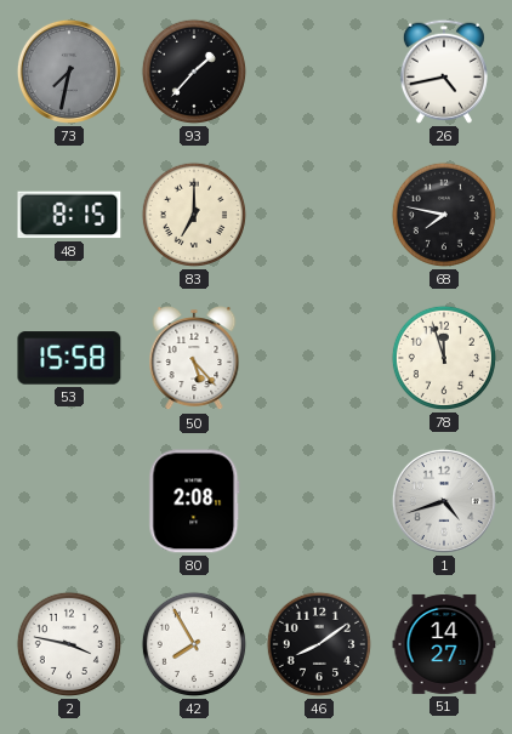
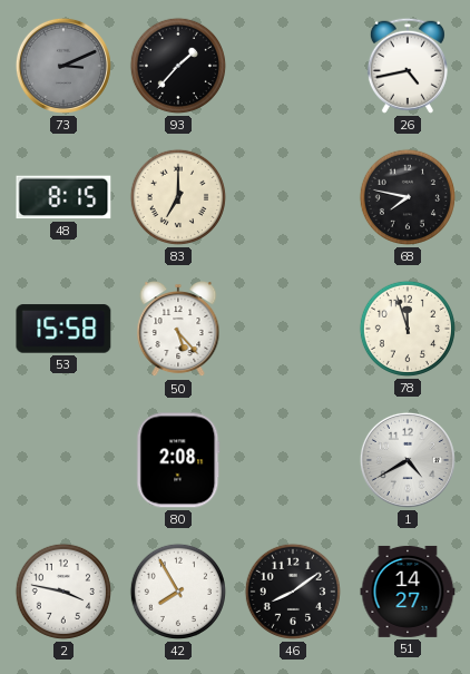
73: 7:32 -> 3:11 (63, 66)
1: 4:42 -> 4:40 (408, 460)
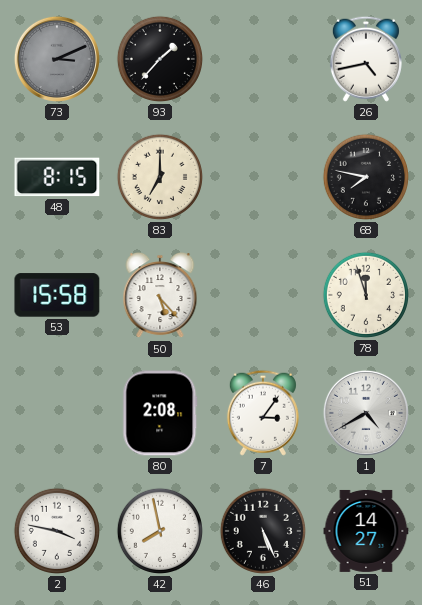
7: none -> 3:06 (263, 413)
42: 7:55 -> 7:58 (160, 531)
46: 8:09 -> 5:26 (263, 531)
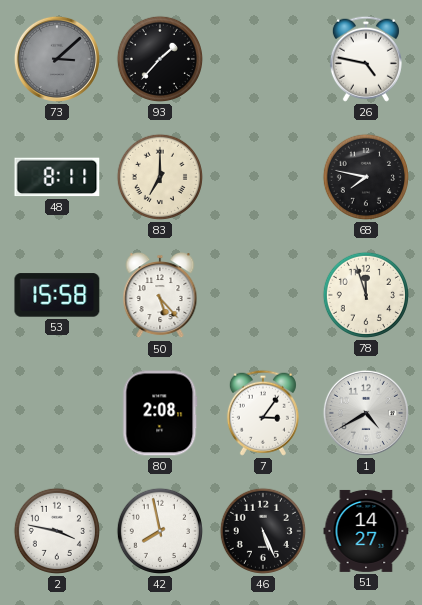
73: 3:11 -> 3:08 (57, 59)
26: 4:43 -> 4:47 (366, 59)
48: 8:15 -> 8:11 (57, 177)
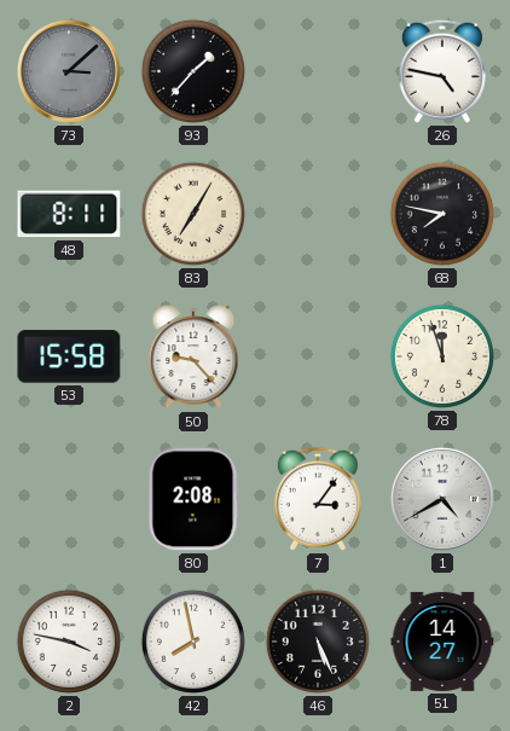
83: 7:00 -> 7:05 (193, 214)
50: 5:23 -> 9:23 (193, 358)
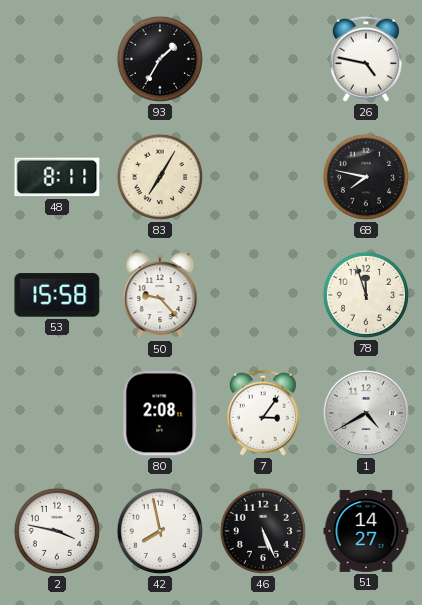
73: 3:08 -> none (69, 71)
93: 1:37 -> 1:35 (160, 59)
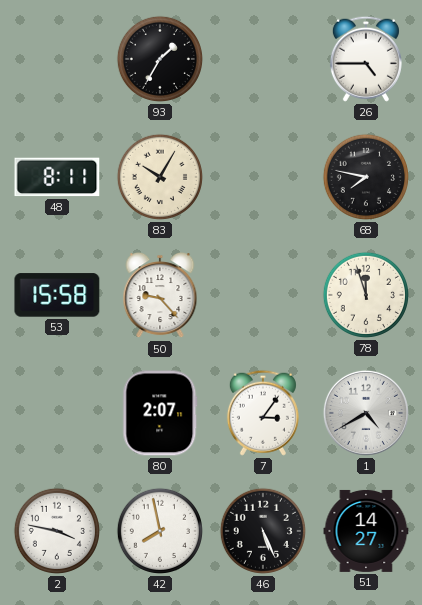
26: 4:47 -> 4:45 (366, 59)
83: 7:05 -> 10:05 (160, 177)
80: 2:08 -> 2:07 (160, 413)
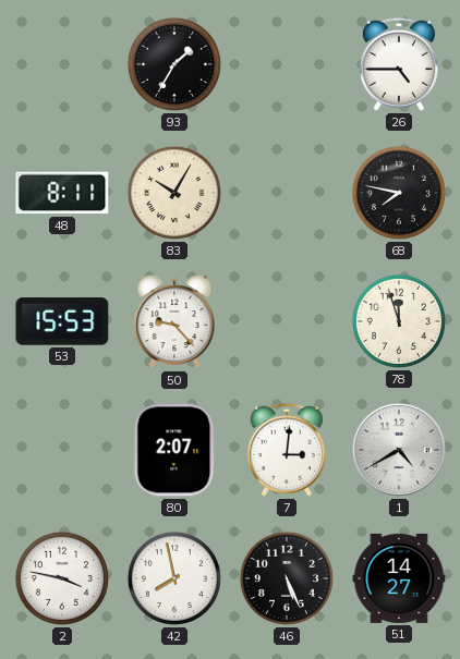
53: 15:58 -> 15:53 (62, 321)
7: 3:06 -> 3:01 (287, 450)
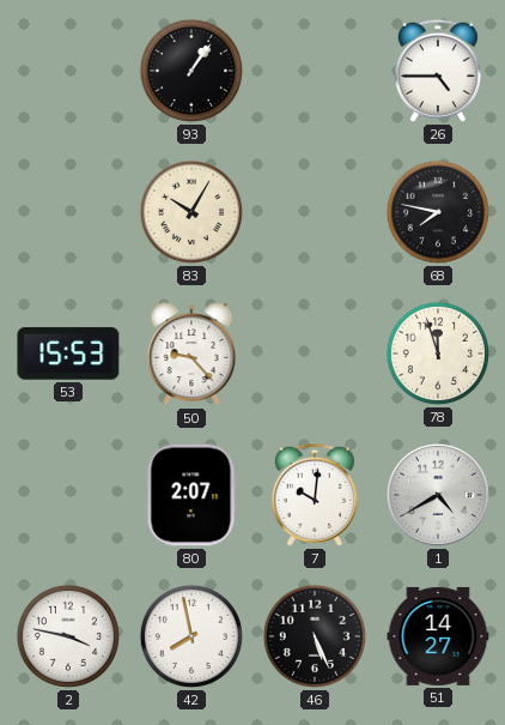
93: 1:35 -> 1:06 (191, 71)
48: 8:11 -> none (62, 193)
7: 3:01 -> 10:01 (315, 495)
